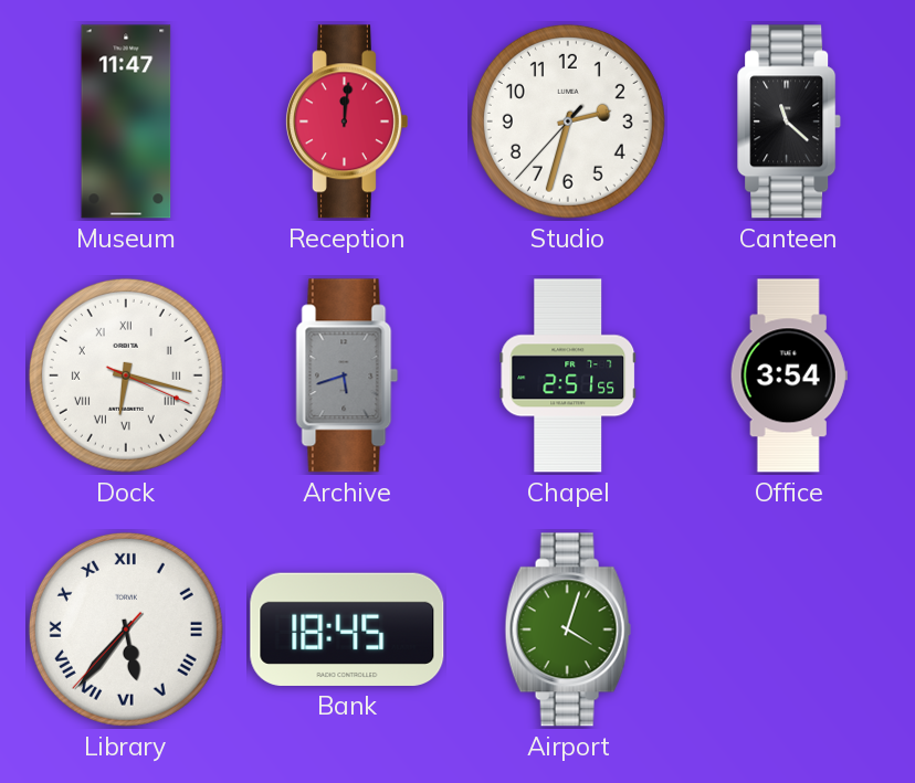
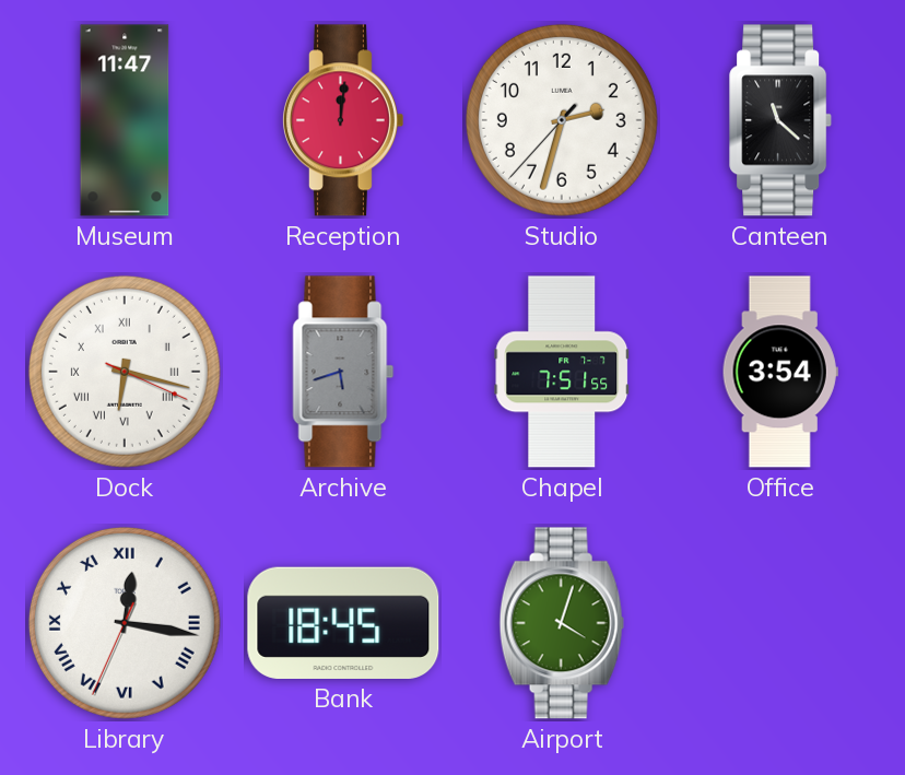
Chapel: 2:51 -> 7:51 (562, 372)
Library: 5:36 -> 12:16 (125, 623)
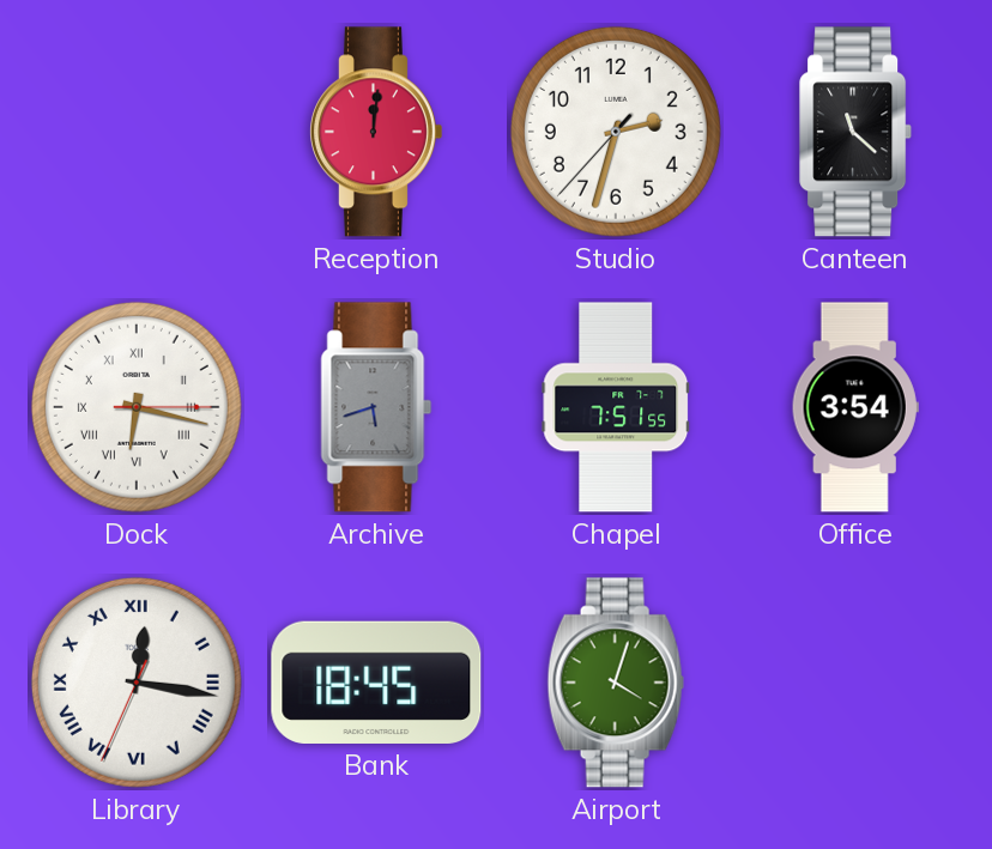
Museum: 11:47 -> none (125, 120)
Dock: 6:17:19 -> 6:17:15 (137, 407)
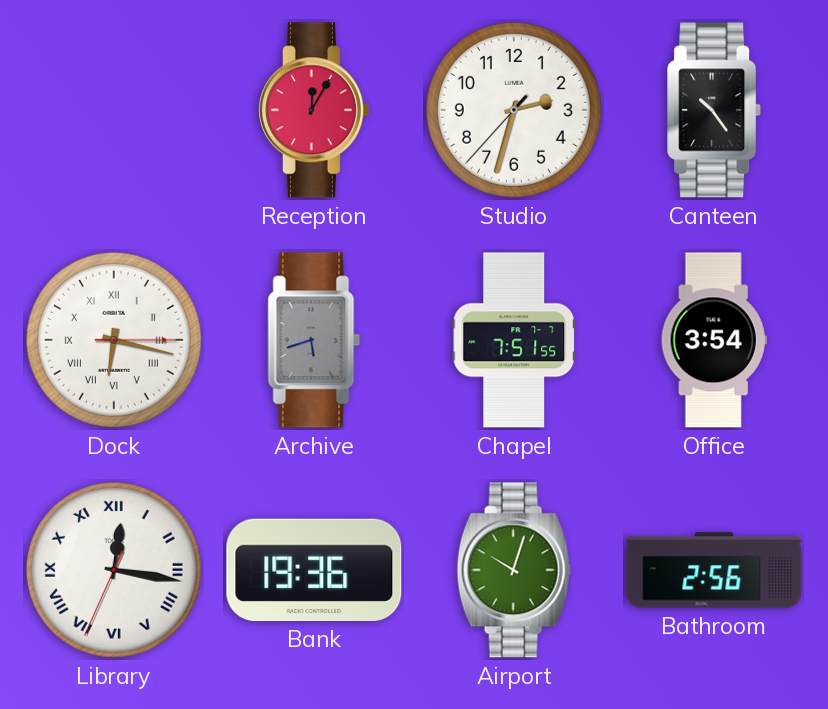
Reception: 12:01 -> 12:05 (313, 110)
Canteen: 11:22 -> 10:24 (715, 110)
Bank: 18:45 -> 19:36 (314, 570)
Airport: 4:03 -> 10:03 (514, 570)
Bathroom: none -> 2:56 (714, 570)
